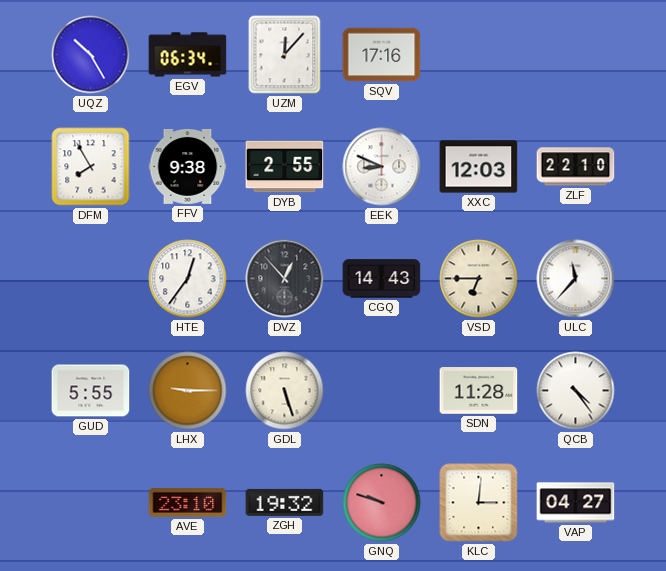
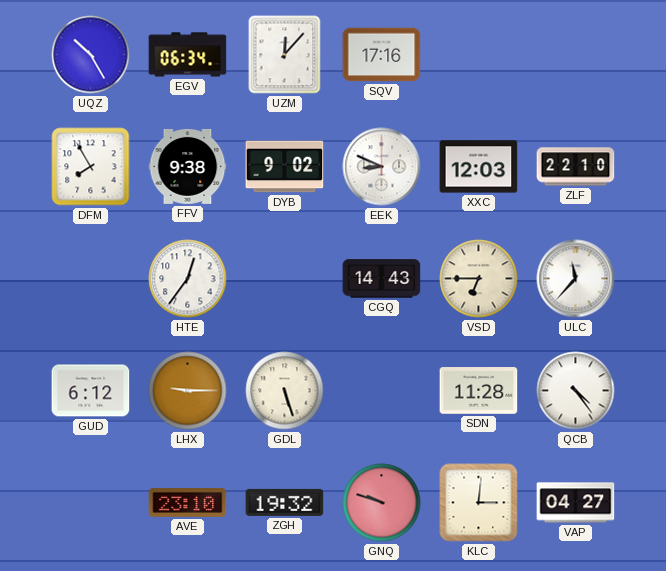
DYB: 2:55 -> 9:02 (285, 167)
DVZ: 12:53 -> none (285, 279)
GUD: 5:55 -> 6:12 (91, 391)
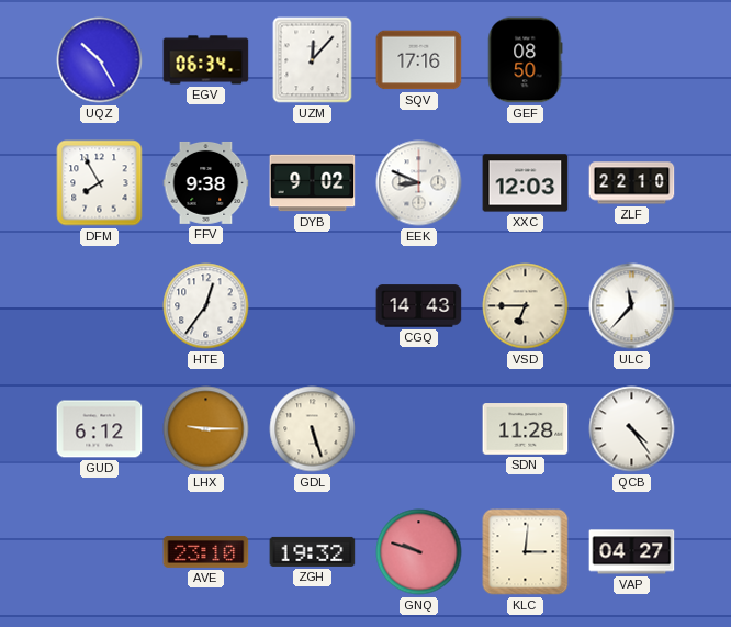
GEF: none -> 08:50 (525, 60)
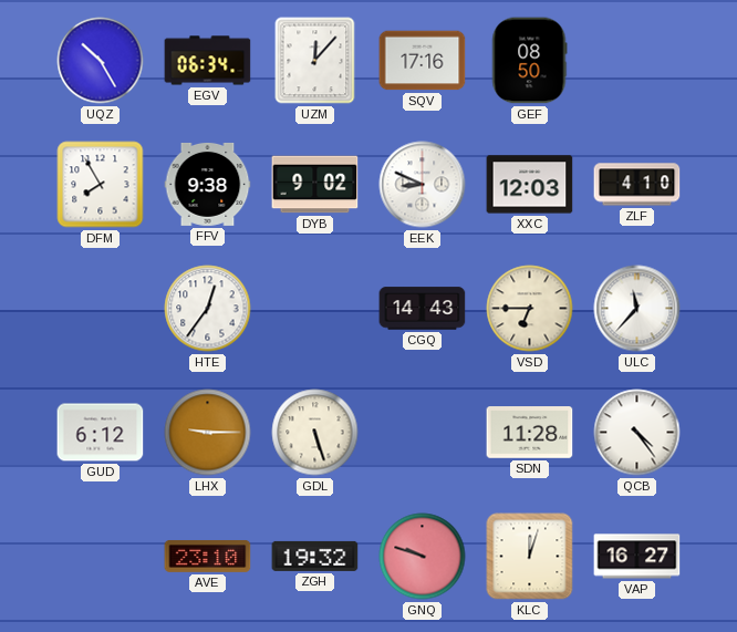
ZLF: 22:10 -> 4:10 (637, 185)
KLC: 3:01 -> 12:03 (530, 557)
VAP: 04:27 -> 16:27 (637, 557)
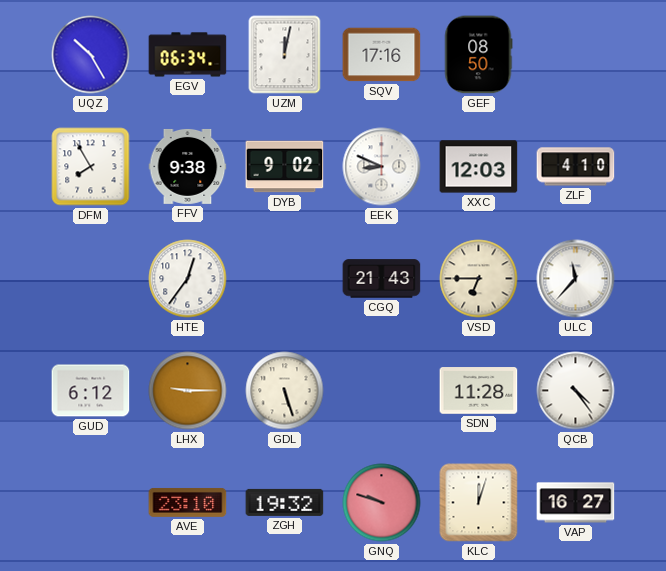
UZM: 12:07 -> 12:02 (285, 55)
CGQ: 14:43 -> 21:43 (382, 279)
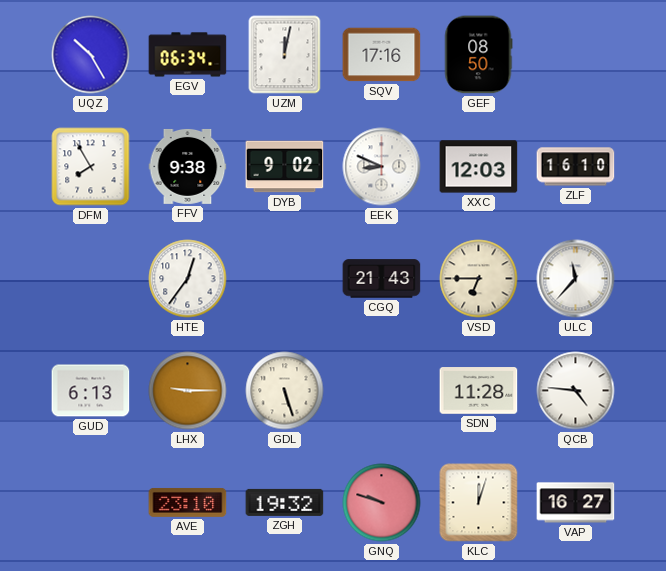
ZLF: 4:10 -> 16:10 (576, 167)
GUD: 6:12 -> 6:13 (91, 391)
QCB: 4:24 -> 4:46 (576, 391)
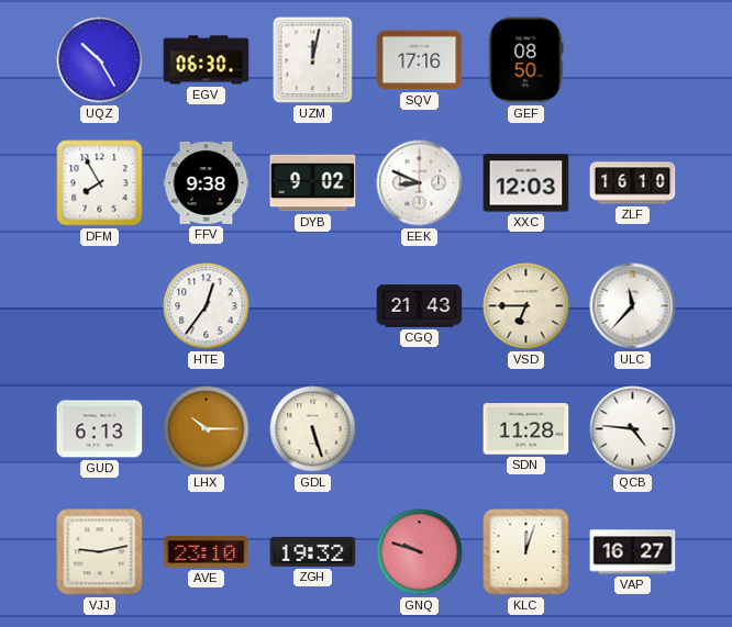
EGV: 06:34 -> 06:30 (207, 60)
LHX: 9:15 -> 10:15 (207, 429)
VJJ: none -> 9:13 (100, 552)
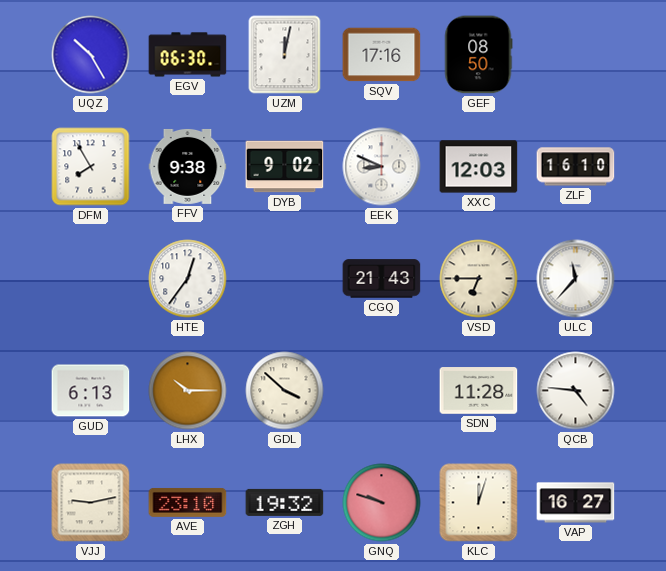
GDL: 5:27 -> 3:52 (285, 391)
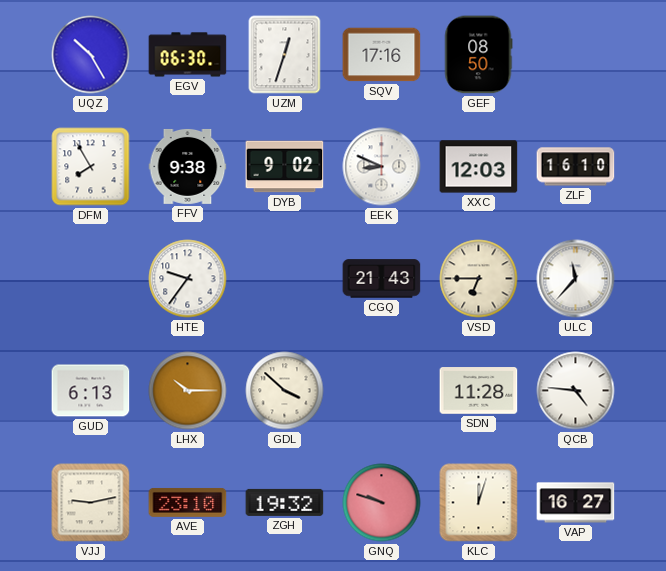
UZM: 12:02 -> 12:33 (285, 55)
HTE: 12:36 -> 9:36 (188, 279)
